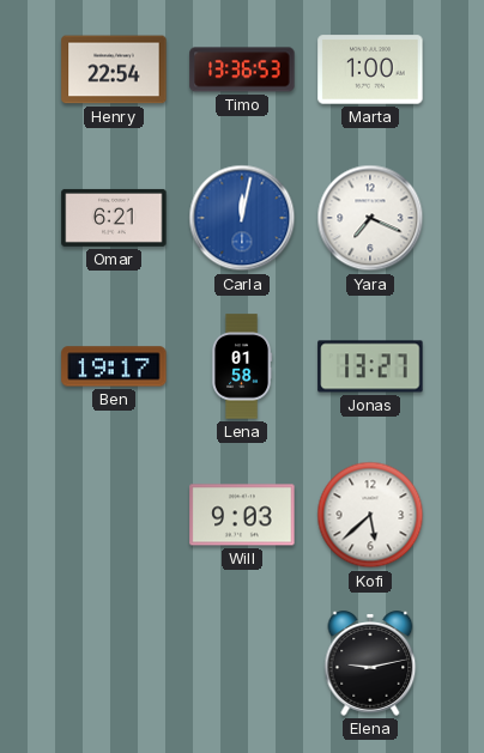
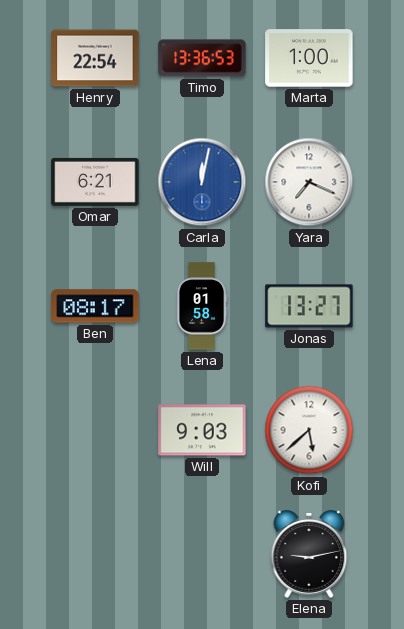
Ben: 19:17 -> 08:17 (95, 306)
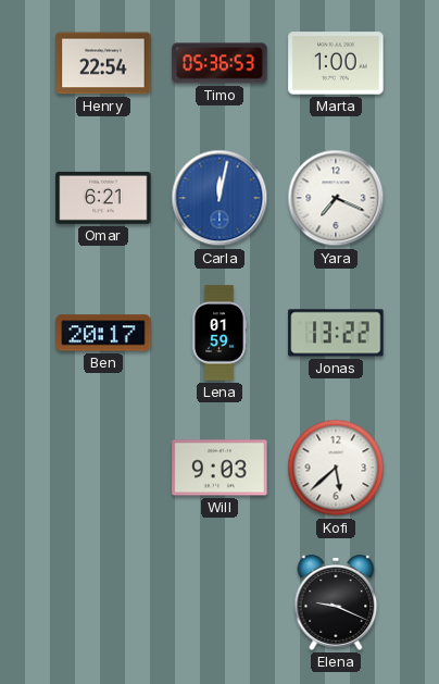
Timo: 13:36 -> 05:36 (220, 63)
Ben: 08:17 -> 20:17 (103, 333)
Lena: 01:58 -> 01:59 (220, 333)
Jonas: 13:27 -> 13:22 (336, 333)
Elena: 9:13 -> 9:19 (336, 602)
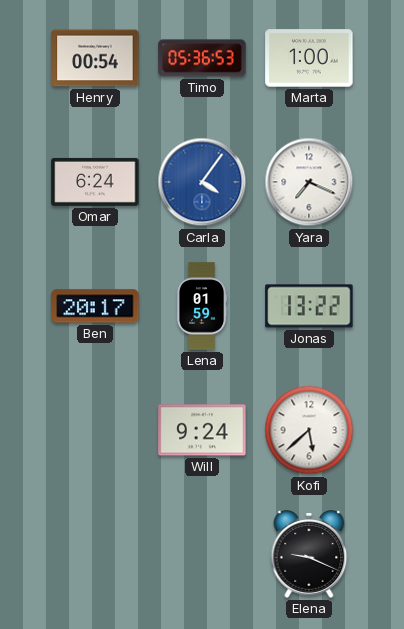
Henry: 22:54 -> 00:54 (95, 58)
Omar: 6:21 -> 6:24 (95, 182)
Carla: 12:02 -> 4:06 (202, 182)
Will: 9:03 -> 9:24 (202, 430)
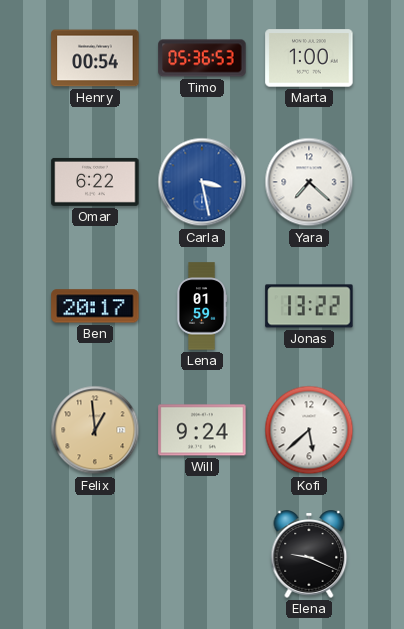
Omar: 6:24 -> 6:22 (95, 182)
Carla: 4:06 -> 3:28 (202, 182)
Yara: 7:19 -> 7:22 (309, 182)
Felix: none -> 12:59 (95, 430)
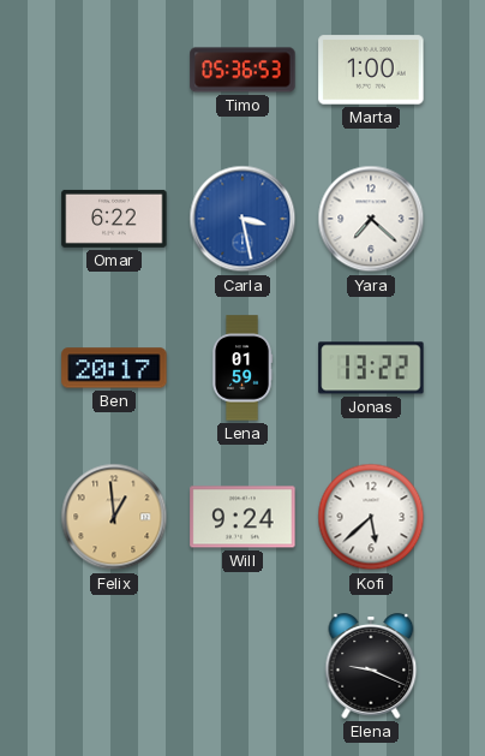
Henry: 00:54 -> none (95, 58)
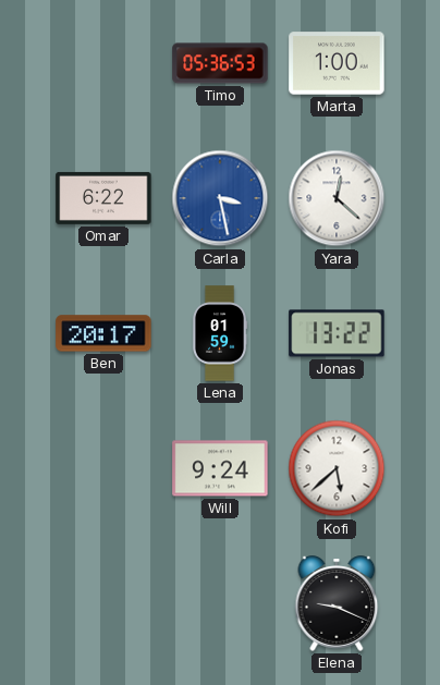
Yara: 7:22 -> 12:22 (337, 198)
Felix: 12:59 -> none (114, 517)
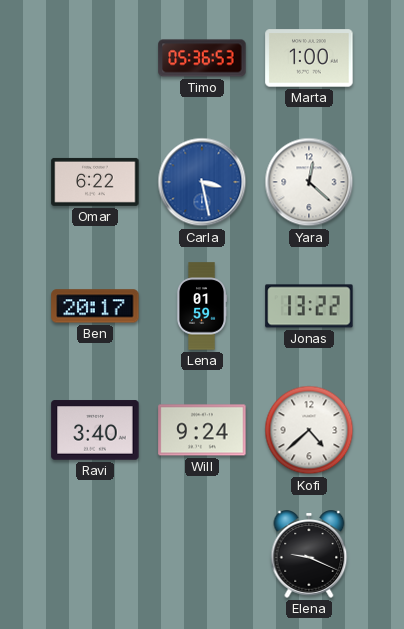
Ravi: none -> 3:40 (95, 430)
Kofi: 5:38 -> 4:38 (309, 430)
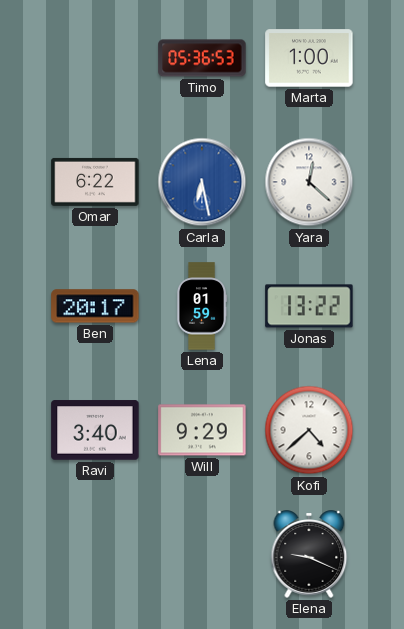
Carla: 3:28 -> 6:28 (202, 182)
Will: 9:24 -> 9:29 (202, 430)
